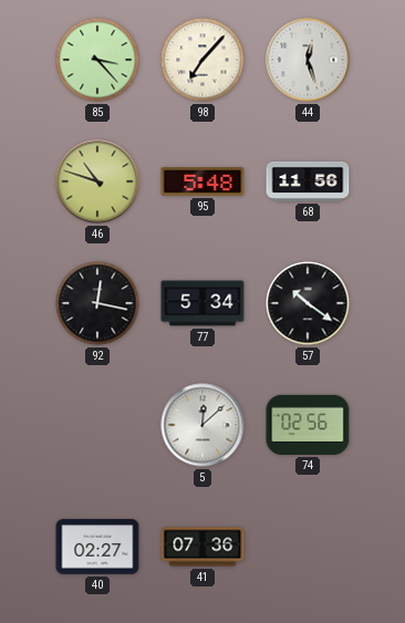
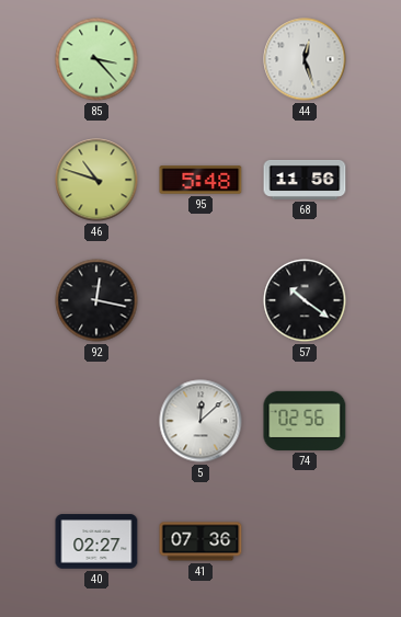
98: 7:07 -> none (202, 60)
77: 5:34 -> none (202, 303)
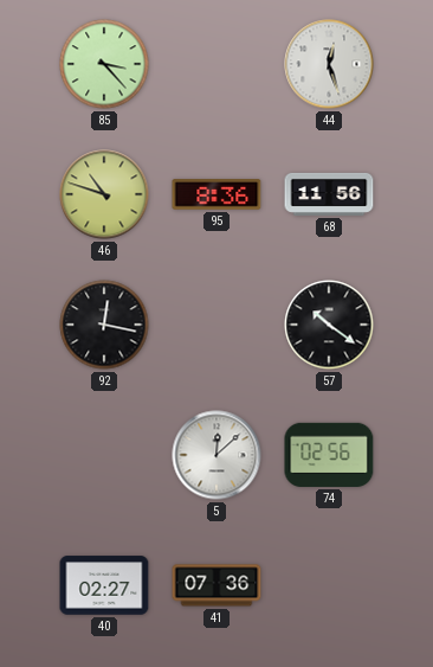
95: 5:48 -> 8:36 (217, 194)
